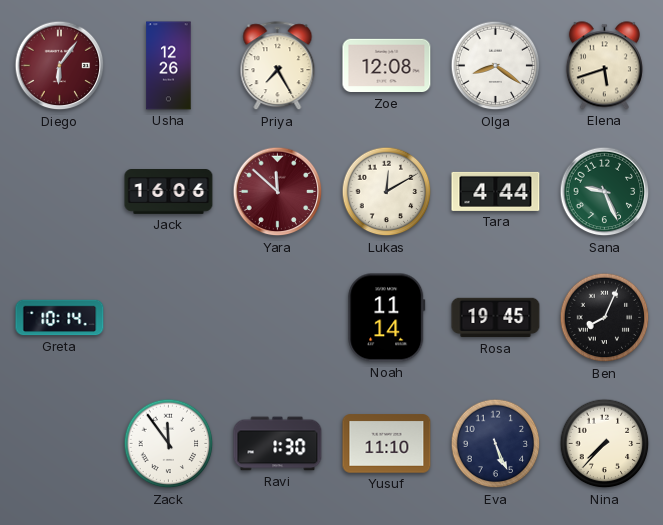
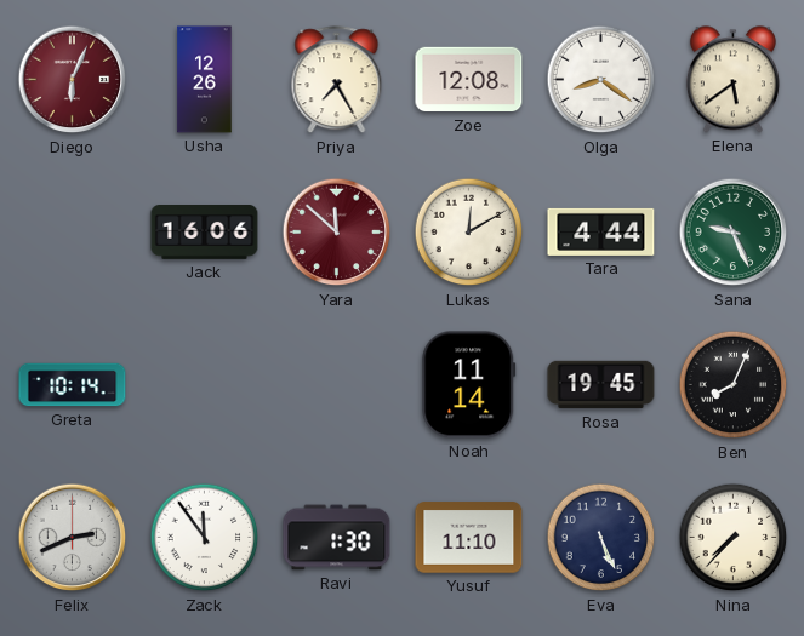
Diego: 6:06 -> 6:04 (73, 80)
Elena: 5:42 -> 5:39 (732, 80)
Felix: none -> 2:41 (73, 538)
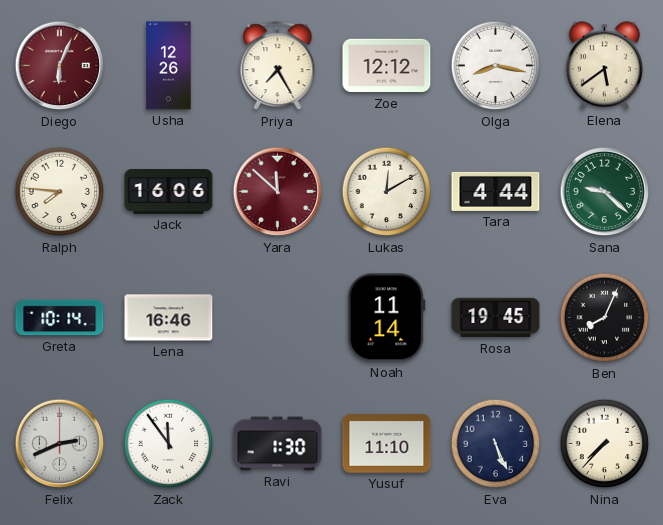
Zoe: 12:08 -> 12:12 (387, 66)
Olga: 8:21 -> 8:17 (496, 66)
Ralph: none -> 7:46 (60, 192)
Sana: 9:26 -> 9:22 (605, 192)
Lena: none -> 16:46 (169, 318)
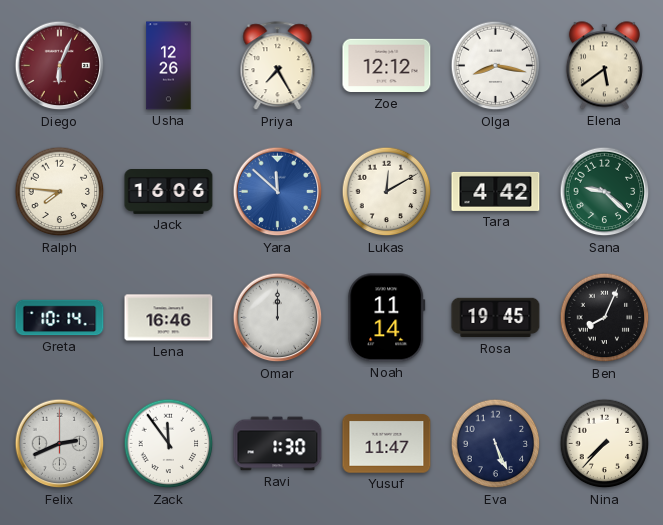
Yara dial: burgundy -> blue (278, 192)
Tara: 4:44 -> 4:42 (496, 191)
Omar: none -> 12:00 (278, 318)
Yusuf: 11:10 -> 11:47 (387, 444)
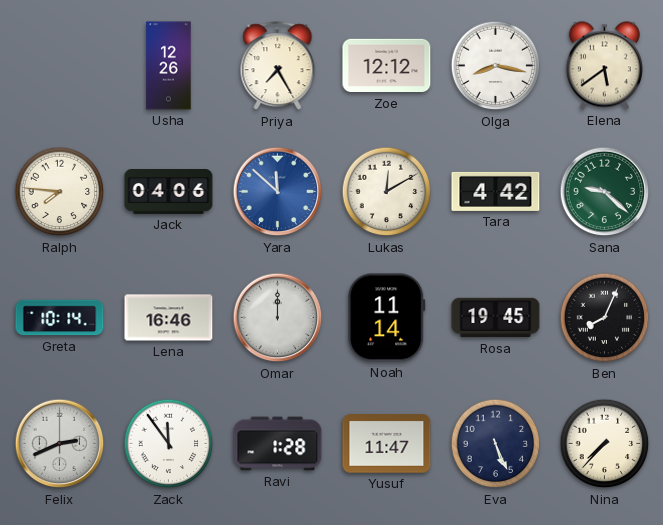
Diego: 6:04 -> none (60, 66)
Jack: 16:06 -> 04:06 (169, 192)
Ravi: 1:30 -> 1:28 (278, 444)
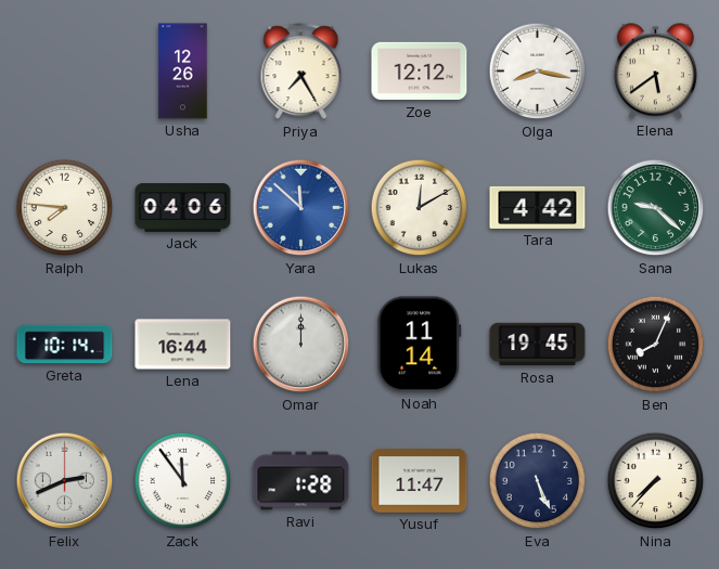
Lena: 16:46 -> 16:44 (183, 345)
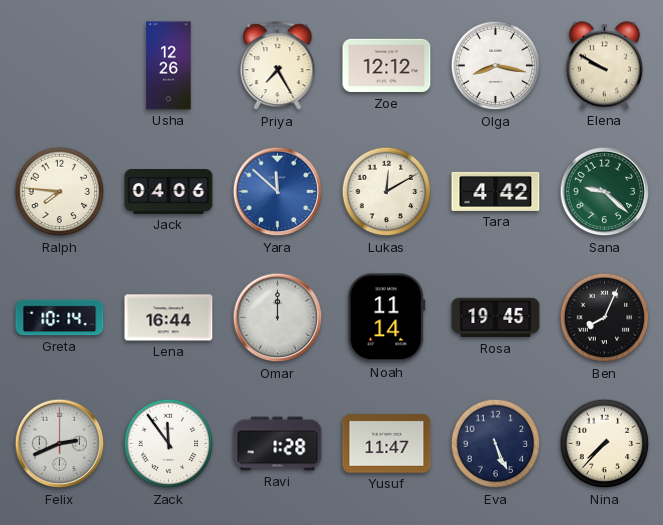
Elena: 5:39 -> 9:50 (604, 66)
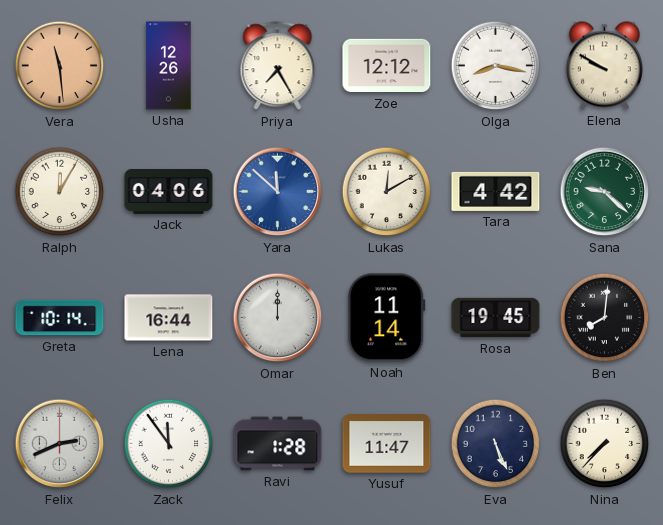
Vera: none -> 11:29 (60, 66)
Ralph: 7:46 -> 12:05 (60, 192)
Ben: 8:04 -> 8:01 (605, 318)
